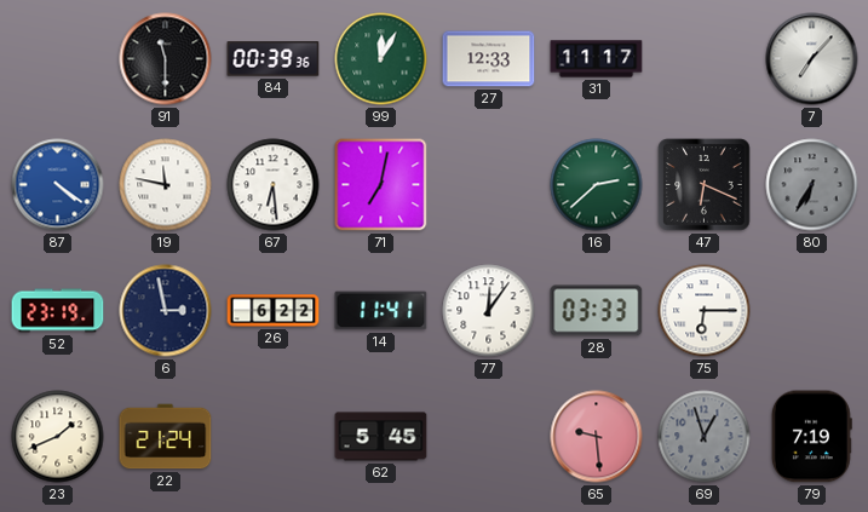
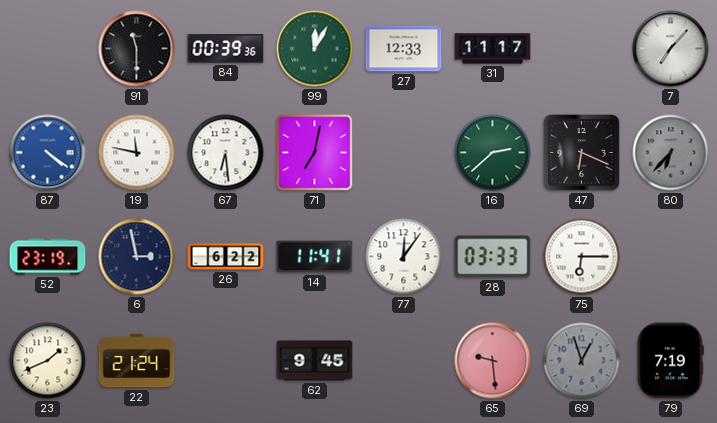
80: 6:35 -> 6:37 (671, 153)
62: 5:45 -> 9:45 (315, 361)
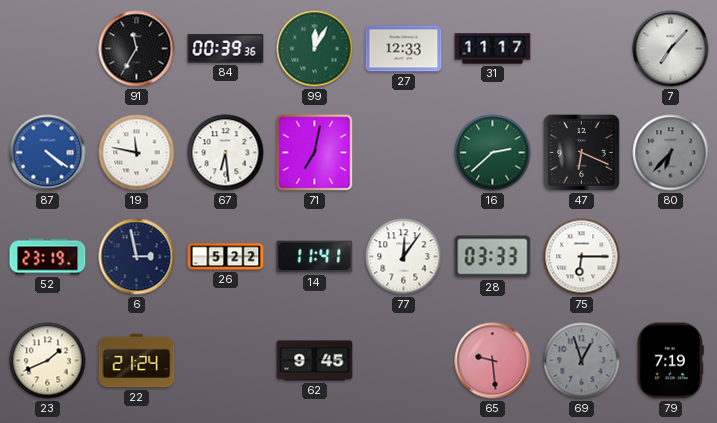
91: 11:30 -> 11:35 (137, 49)
26: 6:22 -> 5:22 (226, 257)
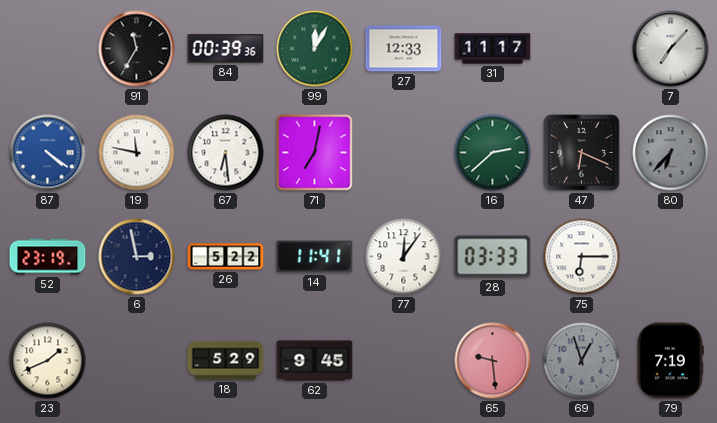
22: 21:24 -> none (137, 361)
18: none -> 5:29 (226, 361)
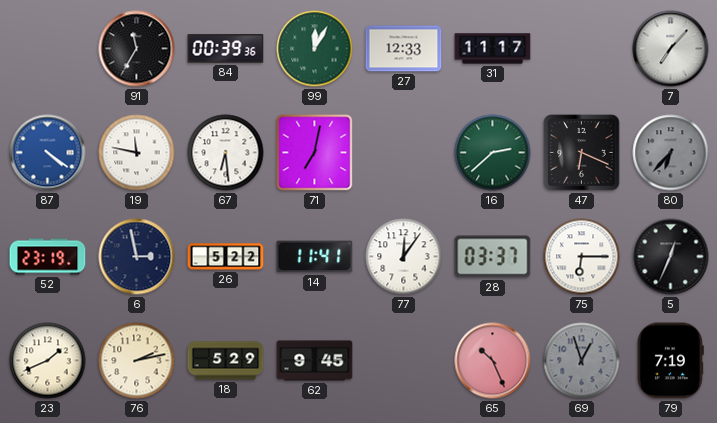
28: 03:33 -> 03:37 (493, 257)
5: none -> 12:34 (671, 257)
76: none -> 2:13 (137, 361)
65: 9:29 -> 10:26 (493, 361)
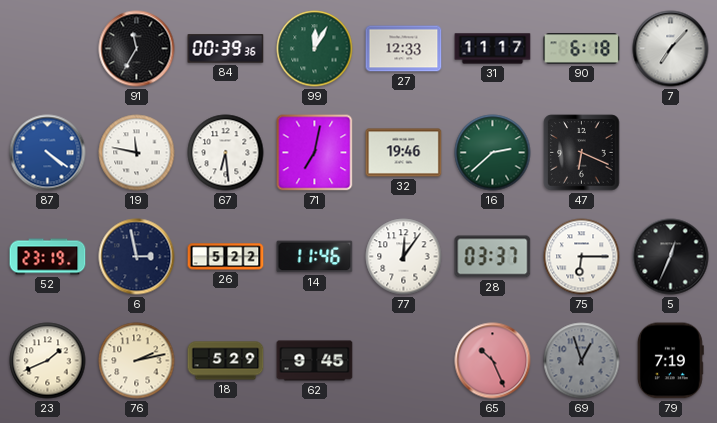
90: none -> 6:18 (582, 49)
32: none -> 19:46 (404, 153)
80: 6:37 -> none (671, 153)
14: 11:41 -> 11:46 (315, 257)
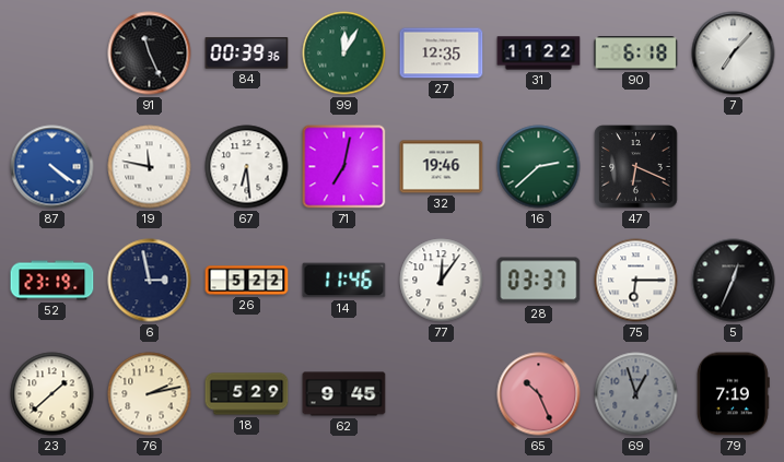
91: 11:35 -> 11:26 (150, 54)
27: 12:33 -> 12:35 (442, 54)
31: 11:17 -> 11:22 (539, 54)
23: 1:41 -> 1:38 (52, 394)
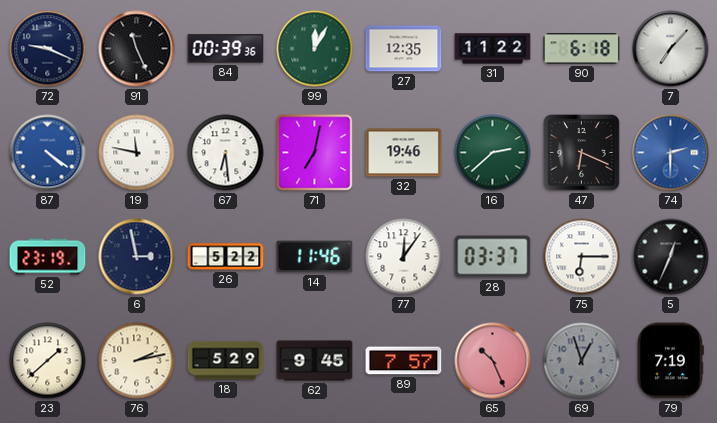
72: none -> 9:19 (48, 49)
74: none -> 2:30 (671, 153)
89: none -> 7:57 (404, 361)
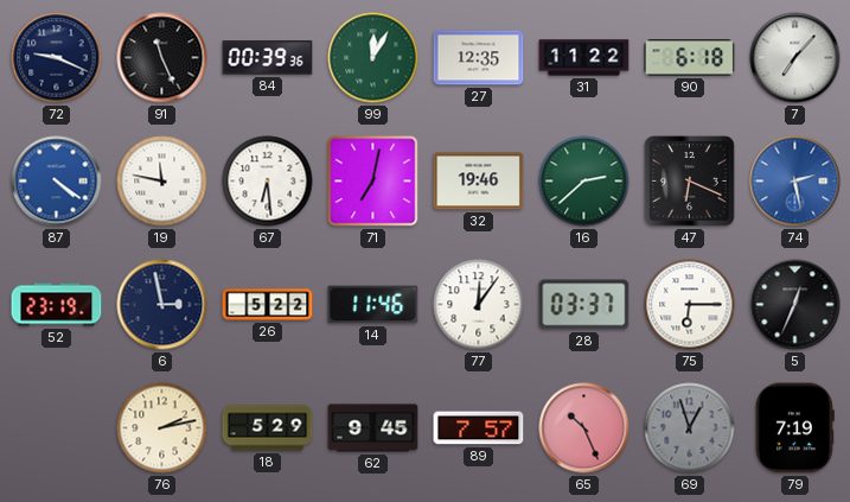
74: 2:30 -> 2:28 (795, 182)
23: 1:38 -> none (48, 361)
